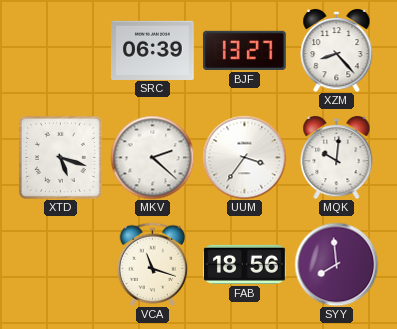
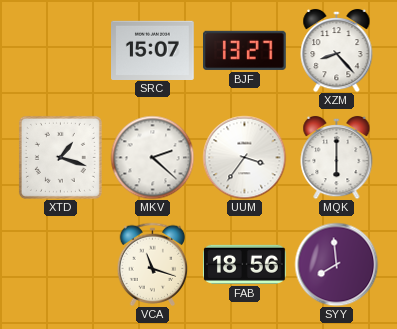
SRC: 06:39 -> 15:07 (153, 50)
XTD: 5:18 -> 1:18 (60, 157)
MQK: 10:01 -> 6:00 (337, 157)
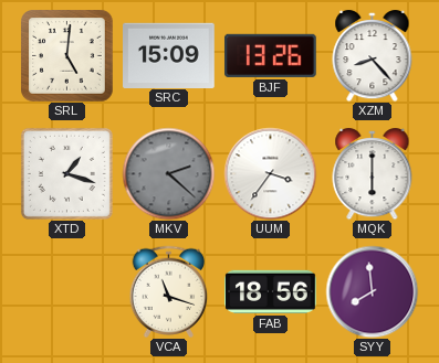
SRL: none -> 5:01 (67, 56)
SRC: 15:07 -> 15:09 (169, 55)
BJF: 13:27 -> 13:26 (271, 55)
MKV dial: white -> grey (168, 173)
